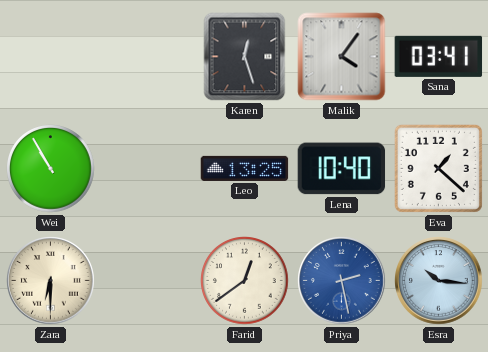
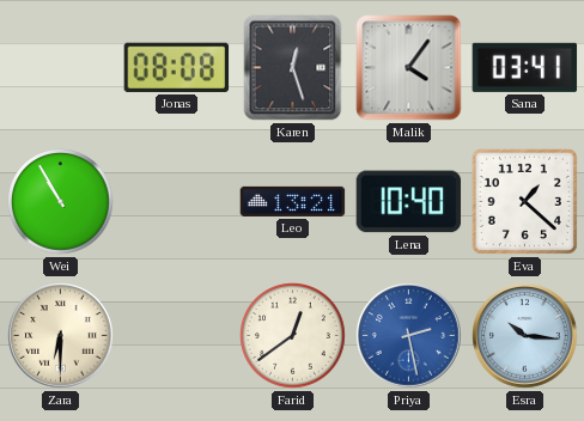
Jonas: none -> 08:08 (177, 67)
Leo: 13:25 -> 13:21 (293, 201)
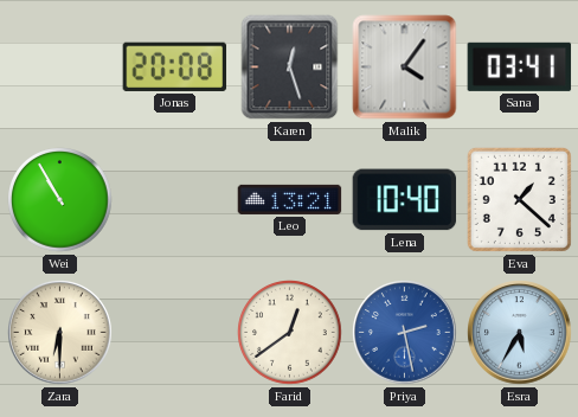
Jonas: 08:08 -> 20:08 (175, 66)
Esra: 10:16 -> 5:35 (520, 333)
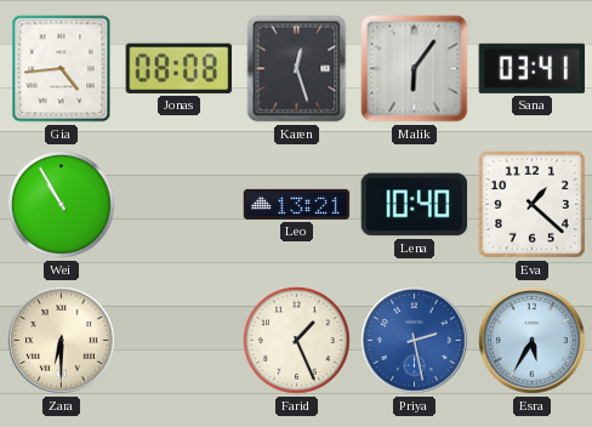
Gia: none -> 4:44 (62, 69)
Jonas: 20:08 -> 08:08 (180, 68)
Malik: 4:06 -> 6:06 (415, 69)
Farid: 12:39 -> 1:26 (297, 341)
